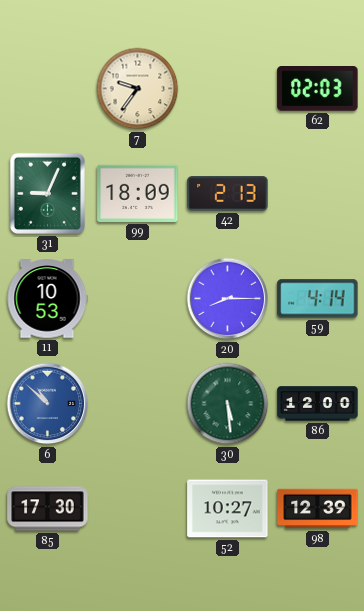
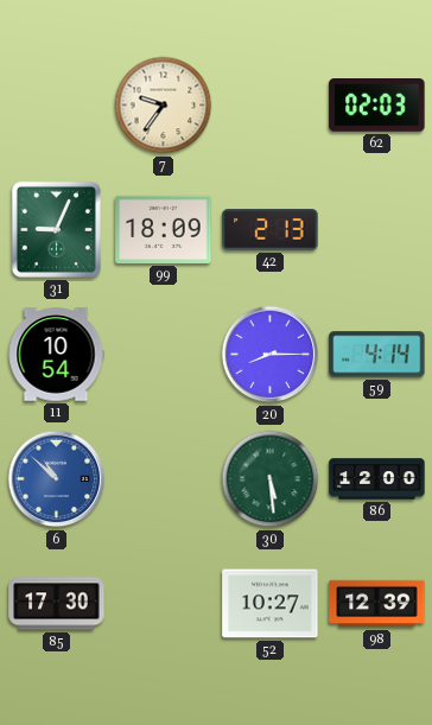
11: 10:53 -> 10:54 (56, 355)
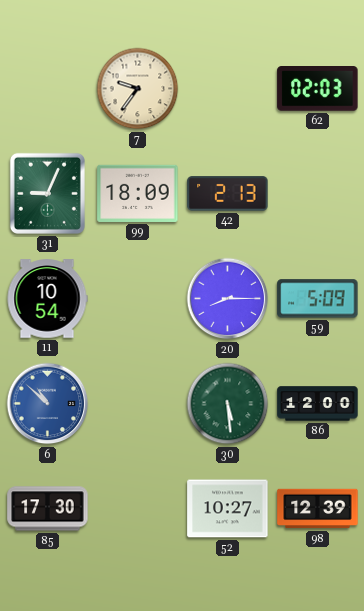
59: 4:14 -> 5:09 (318, 299)
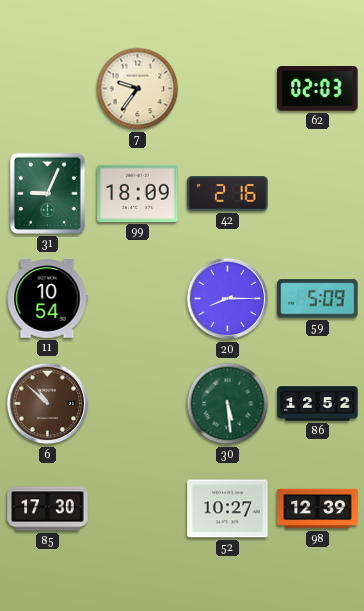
42: 2:13 -> 2:16 (228, 194)
6 dial: blue -> brown (48, 404)
86: 12:00 -> 12:52 (318, 404)
